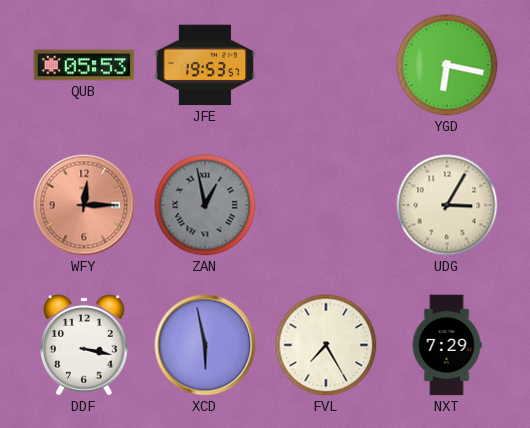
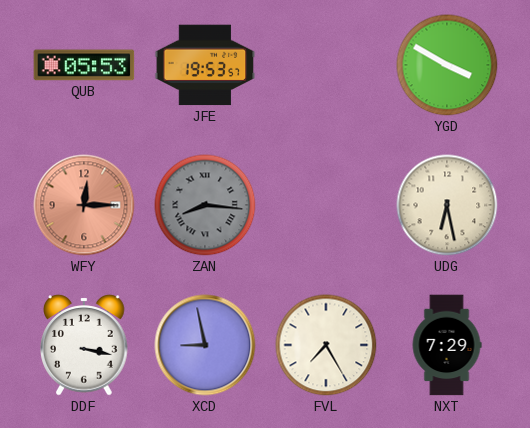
YGD: 6:17 -> 3:50 (447, 65)
ZAN: 12:58 -> 8:16 (205, 205)
UDG: 3:05 -> 6:28 (447, 205)
XCD: 5:58 -> 8:58 (205, 345)
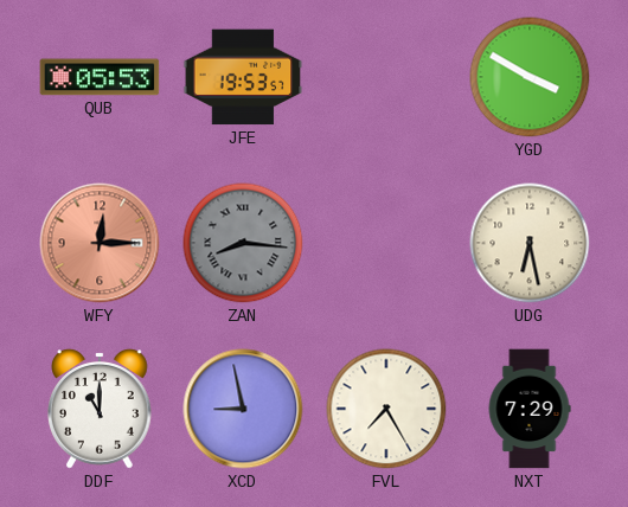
DDF: 3:17 -> 11:00 (100, 409)
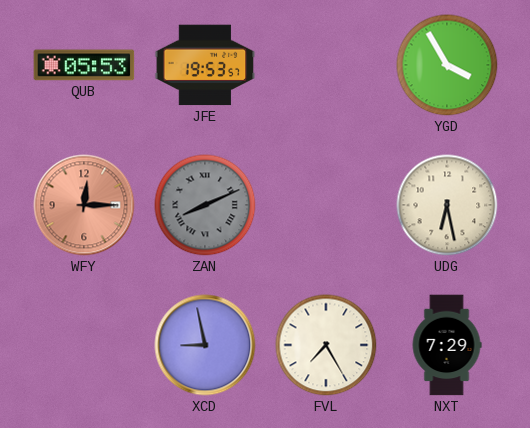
YGD: 3:50 -> 3:55 (447, 65)
ZAN: 8:16 -> 8:11 (205, 205)
DDF: 11:00 -> none (100, 409)
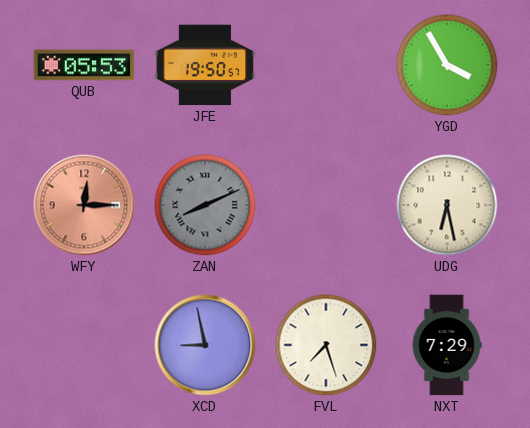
JFE: 19:53 -> 19:50 (205, 65)
FVL: 7:25 -> 7:27 (326, 345)
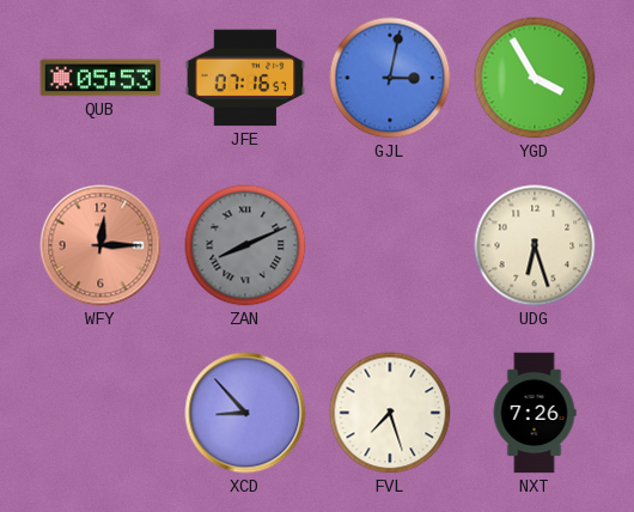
JFE: 19:50 -> 07:16 (245, 78)
GJL: none -> 3:02 (390, 78)
UDG: 6:28 -> 6:27 (535, 245)
XCD: 8:58 -> 8:53 (245, 413)
NXT: 7:29 -> 7:26 (535, 413)
